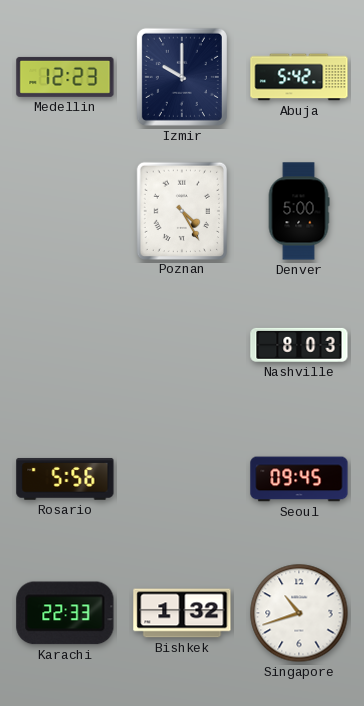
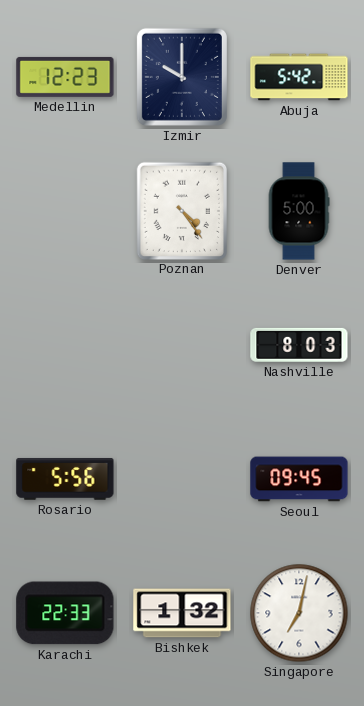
Poznan: 4:25 -> 4:24 (181, 210)
Singapore: 10:42 -> 7:02 (299, 613)
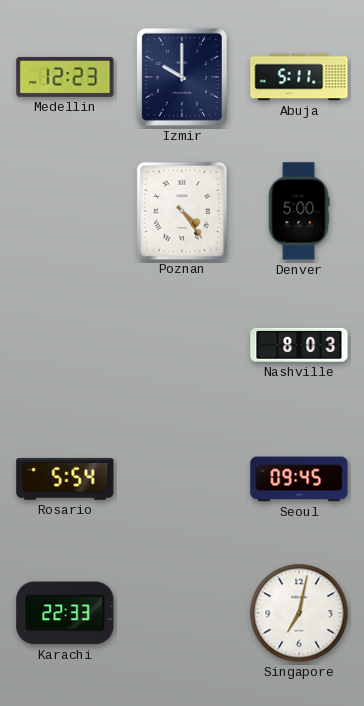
Abuja: 5:42 -> 5:11 (299, 77)
Rosario: 5:56 -> 5:54 (65, 479)
Bishkek: 1:32 -> none (182, 613)
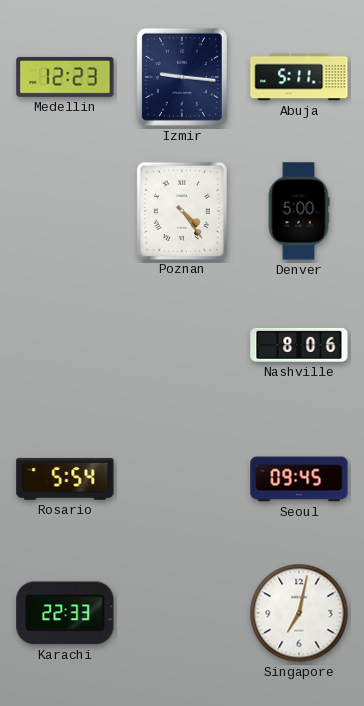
Izmir: 10:00 -> 9:16 (182, 77)
Nashville: 8:03 -> 8:06 (299, 345)
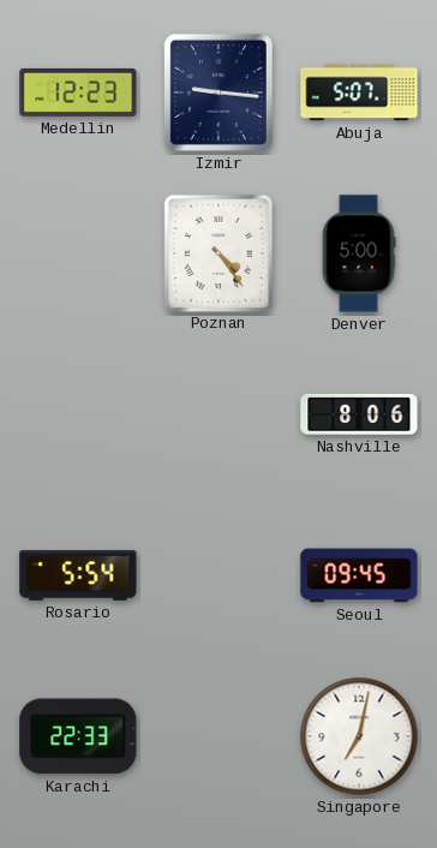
Abuja: 5:11 -> 5:07 (359, 92)
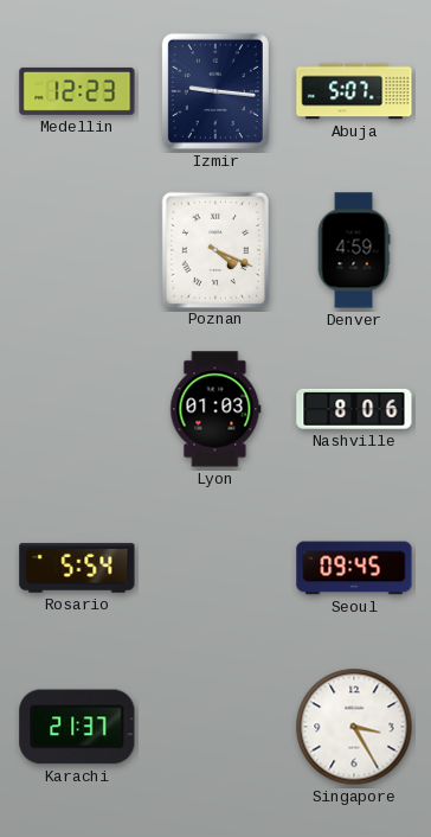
Poznan: 4:24 -> 4:19 (214, 249)
Denver: 5:00 -> 4:59 (354, 250)
Lyon: none -> 01:03 (215, 409)
Karachi: 22:33 -> 21:37 (77, 727)
Singapore: 7:02 -> 3:25 (354, 727)
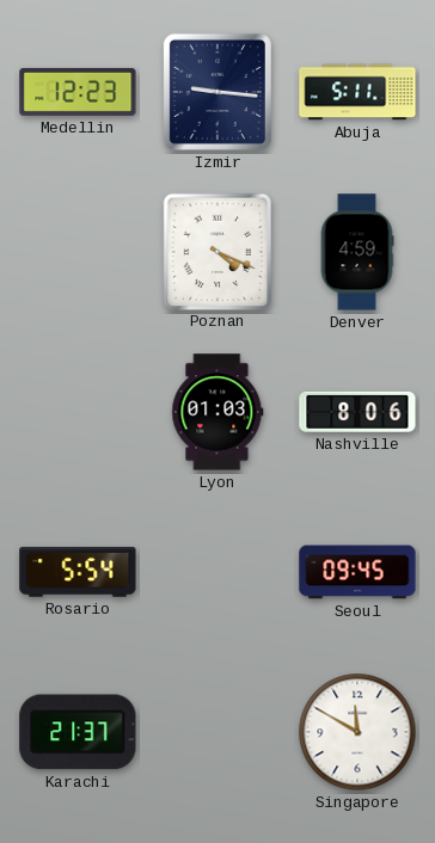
Abuja: 5:07 -> 5:11 (357, 92)
Singapore: 3:25 -> 11:50 (357, 732)
